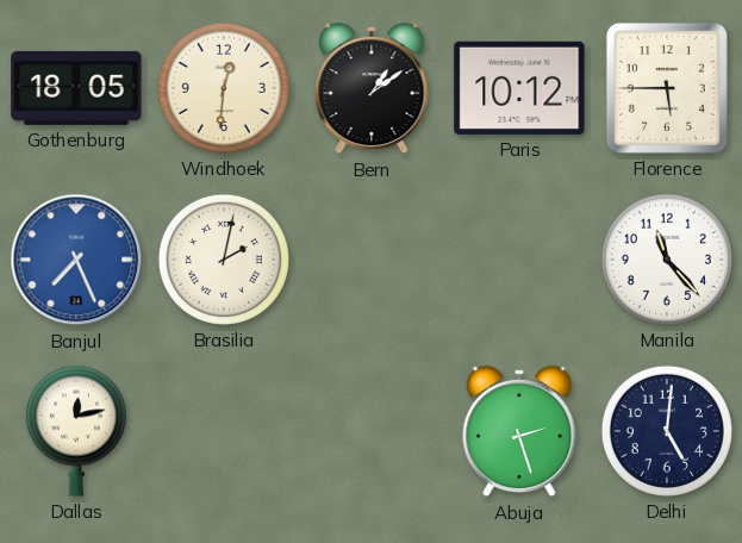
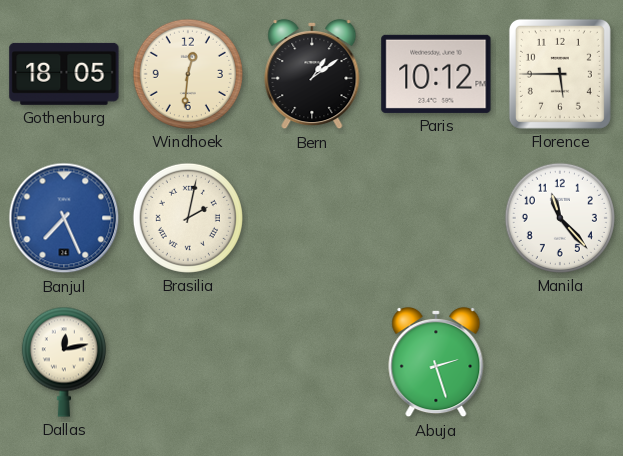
Delhi: 5:01 -> none (667, 431)
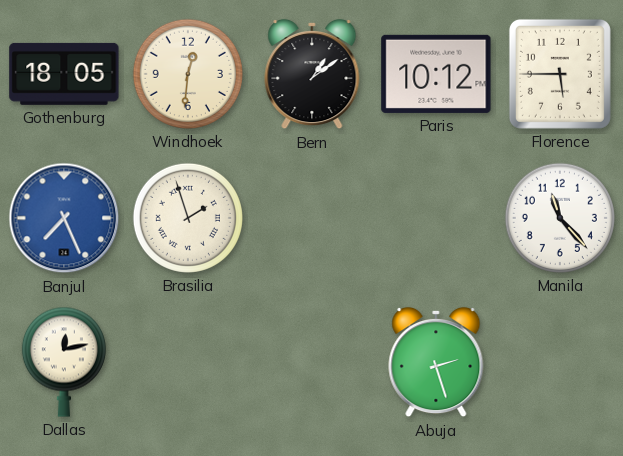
Brasilia: 2:02 -> 1:57 (188, 218)
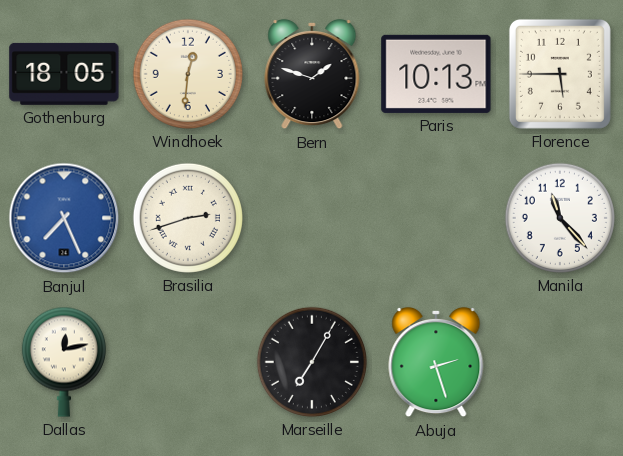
Bern: 1:09 -> 1:48 (312, 74)
Paris: 10:12 -> 10:13 (436, 74)
Brasilia: 1:57 -> 2:42 (188, 218)
Marseille: none -> 7:05 (312, 362)
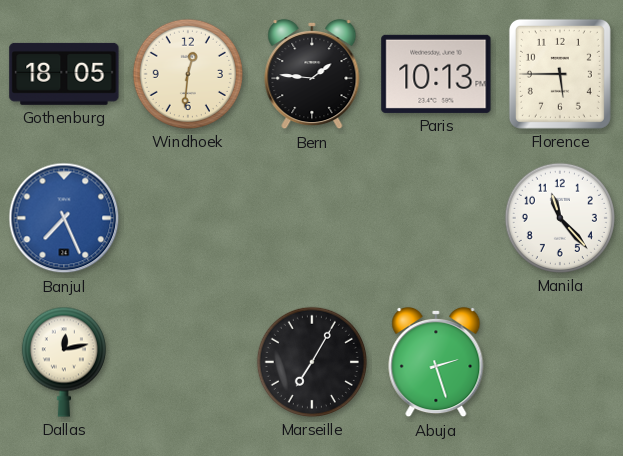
Bern: 1:48 -> 1:46 (312, 74)
Brasilia: 2:42 -> none (188, 218)
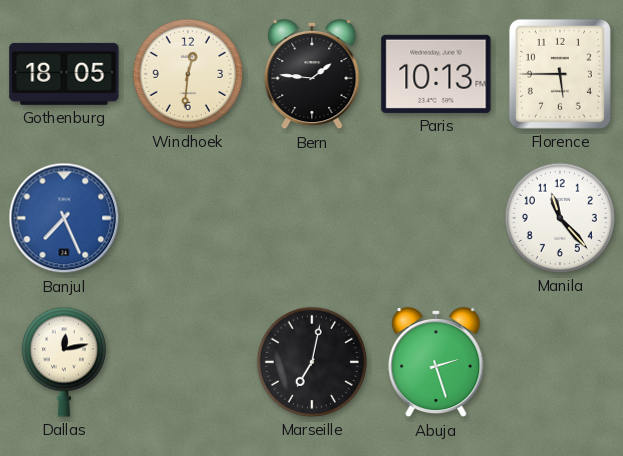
Marseille: 7:05 -> 7:02 (312, 362)
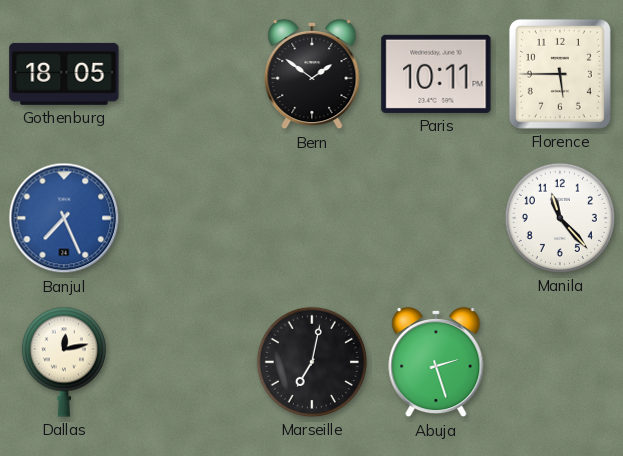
Windhoek: 12:31 -> none (188, 74)
Bern: 1:46 -> 1:51 (312, 74)
Paris: 10:13 -> 10:11 (436, 74)
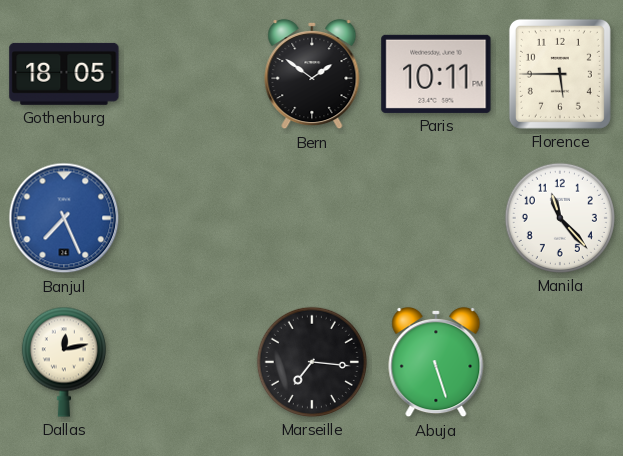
Marseille: 7:02 -> 7:16 (312, 362)
Abuja: 2:27 -> 5:27 (436, 362)
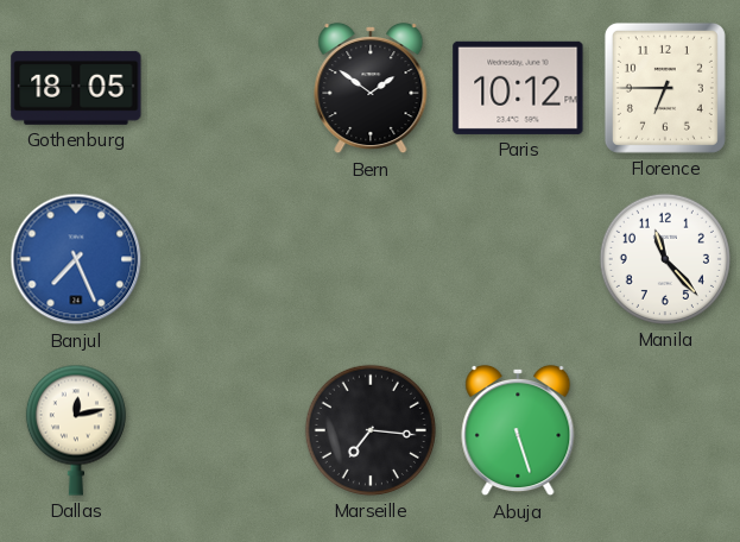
Paris: 10:11 -> 10:12 (518, 88)
Florence: 5:45 -> 6:45 (665, 88)
